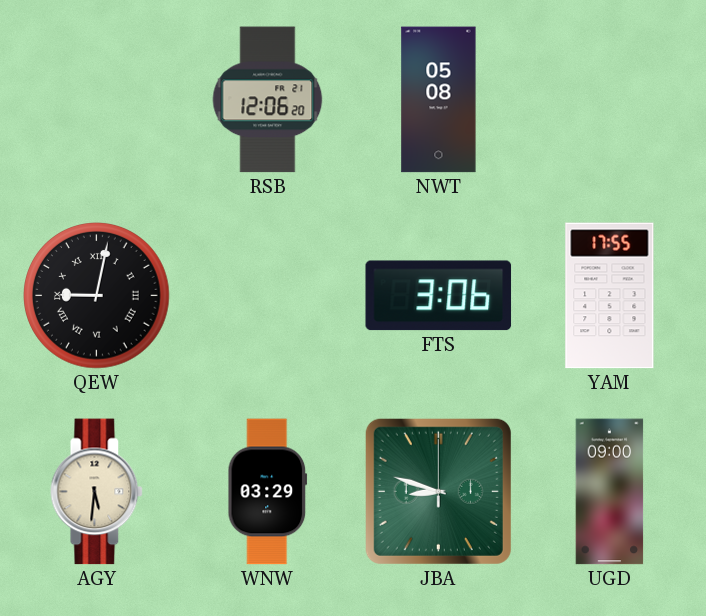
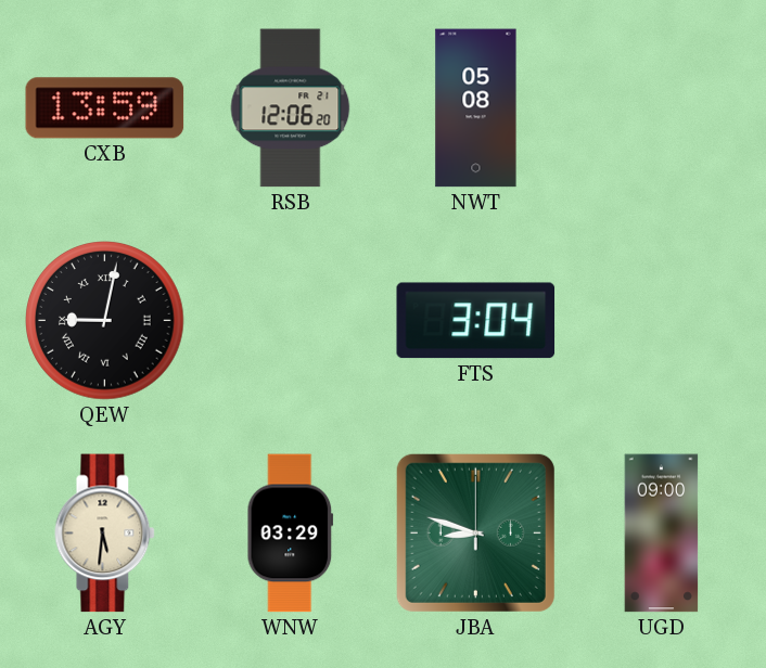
CXB: none -> 13:59 (105, 108)
FTS: 3:06 -> 3:04 (476, 321)
YAM: 17:55 -> none (610, 296)
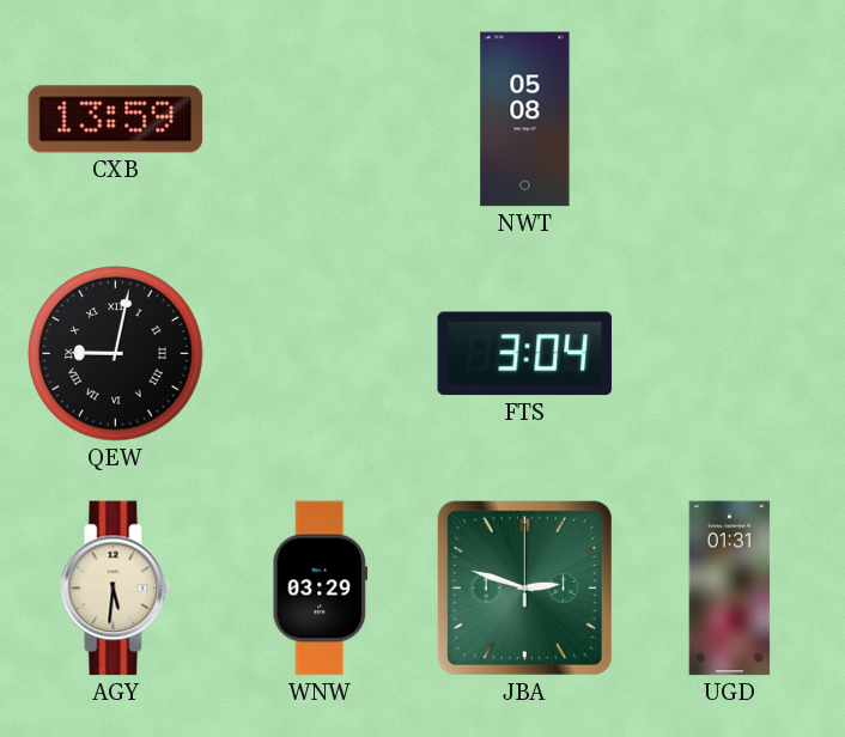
RSB: 12:06 -> none (291, 108)
JBA: 8:48 -> 2:48 (524, 587)
UGD: 09:00 -> 01:31 (730, 589)
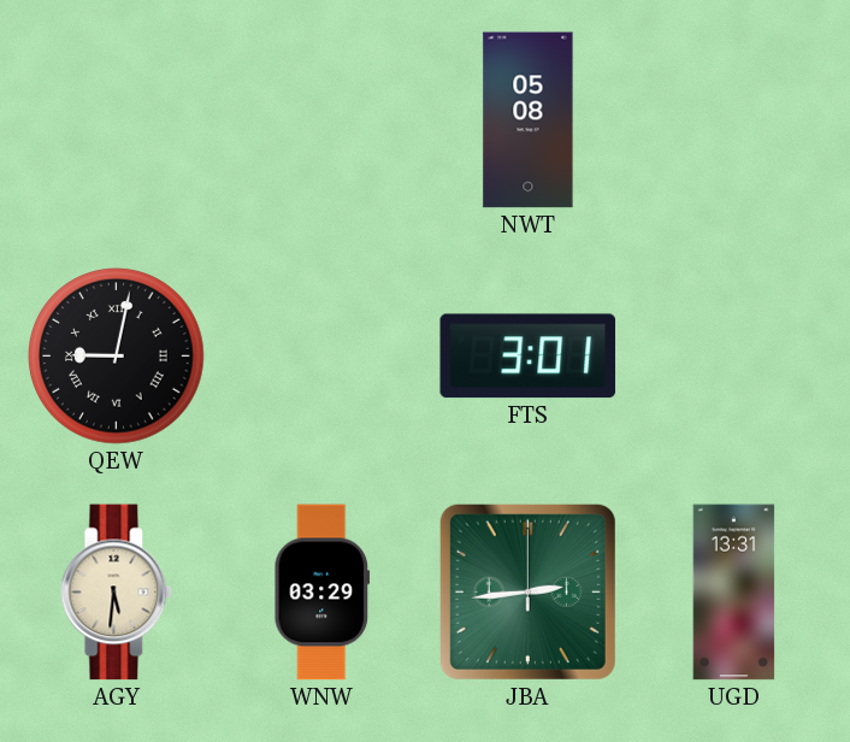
CXB: 13:59 -> none (116, 120)
FTS: 3:04 -> 3:01 (529, 357)
JBA: 2:48 -> 2:44 (527, 591)
UGD: 01:31 -> 13:31 (734, 593)
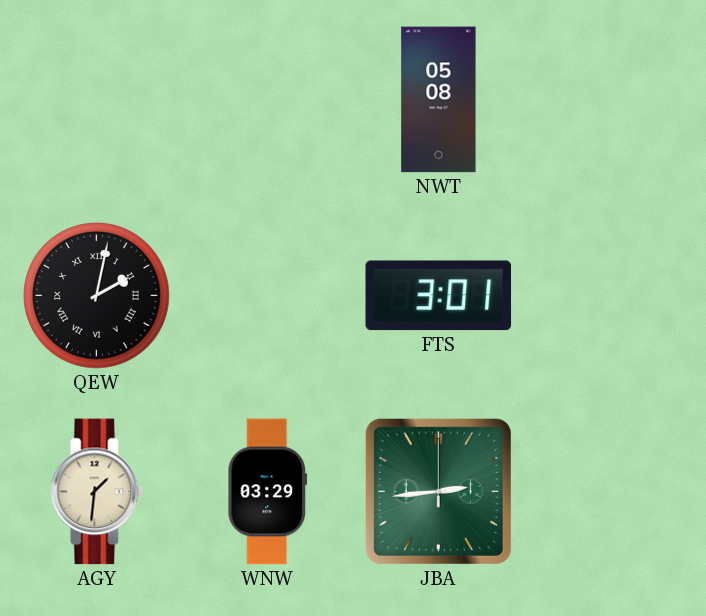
QEW: 9:02 -> 2:02 (97, 296)
AGY: 5:31 -> 1:31 (97, 492)
UGD: 13:31 -> none (734, 593)
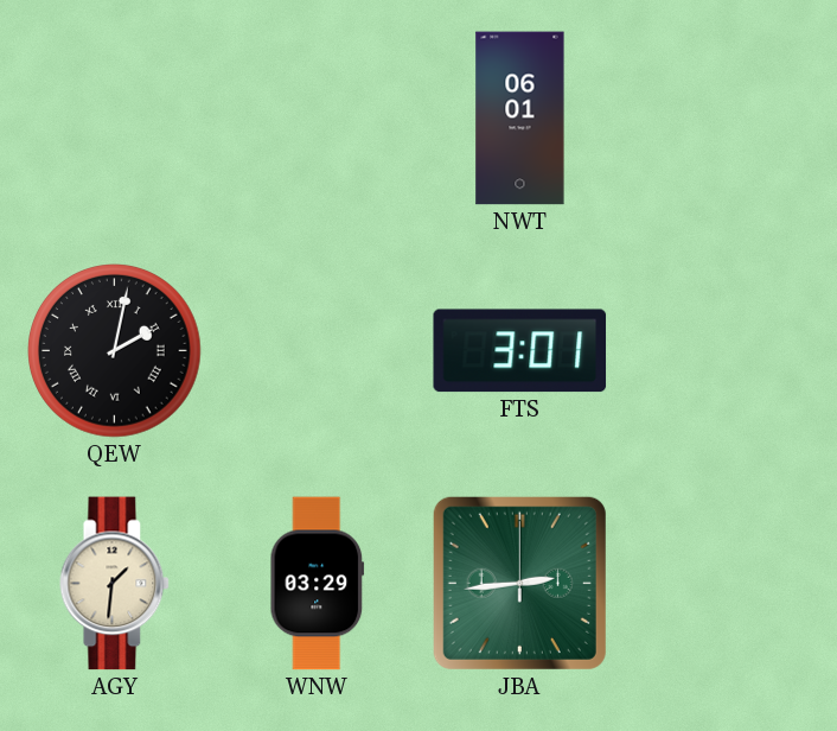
NWT: 05:08 -> 06:01 (520, 119)
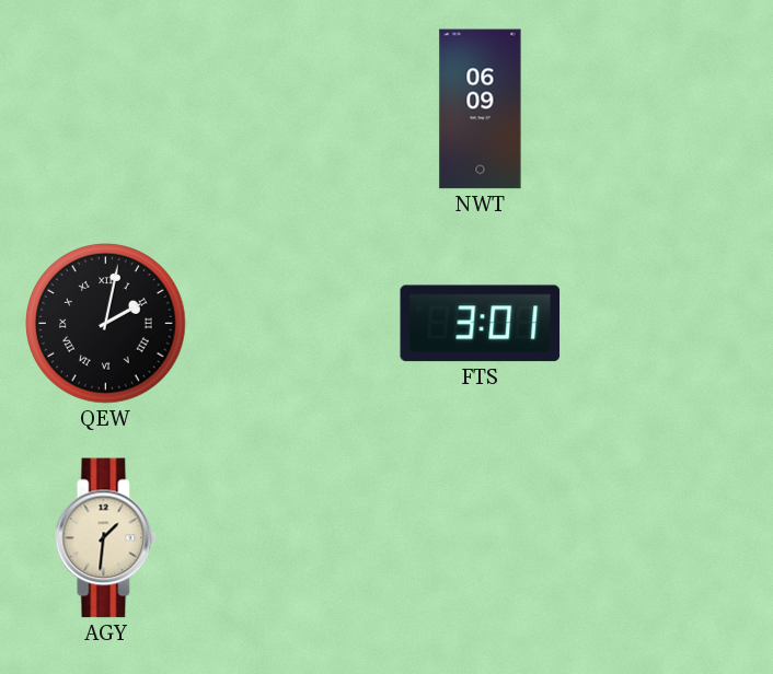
NWT: 06:01 -> 06:09 (481, 109)
WNW: 03:29 -> none (318, 584)
JBA: 2:44 -> none (519, 583)
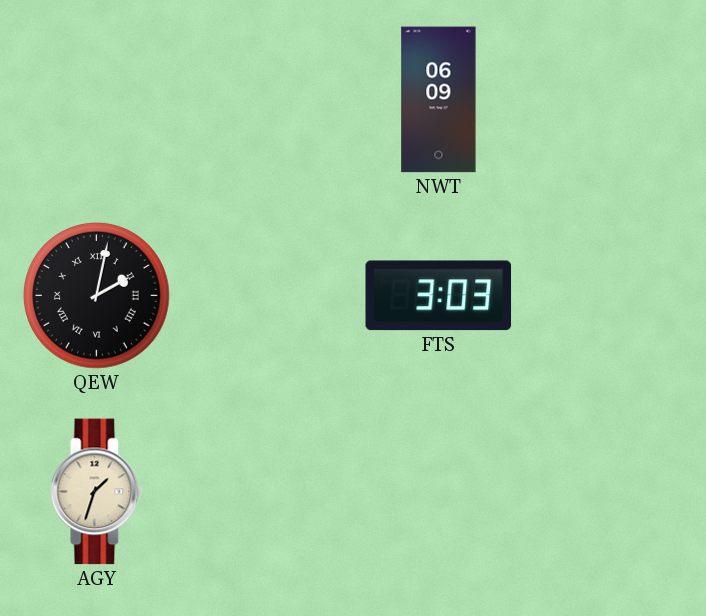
FTS: 3:01 -> 3:03 (439, 296)
AGY: 1:31 -> 1:33 (97, 492)
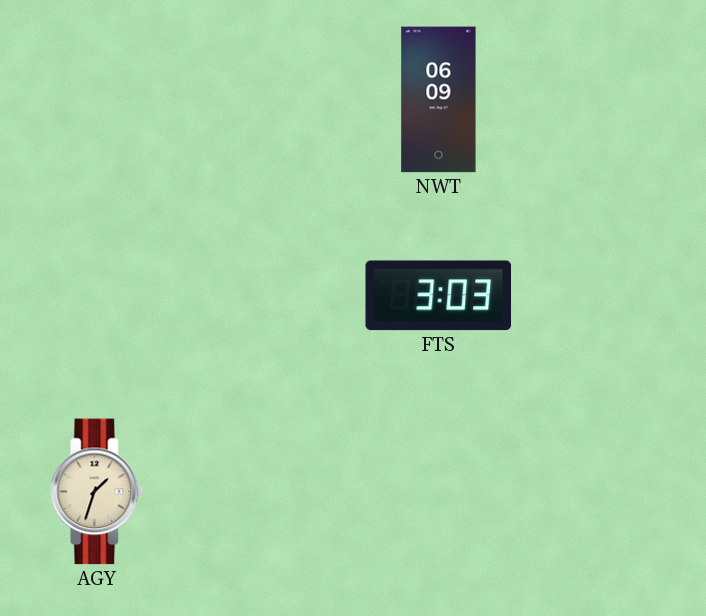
QEW: 2:02 -> none (97, 296)
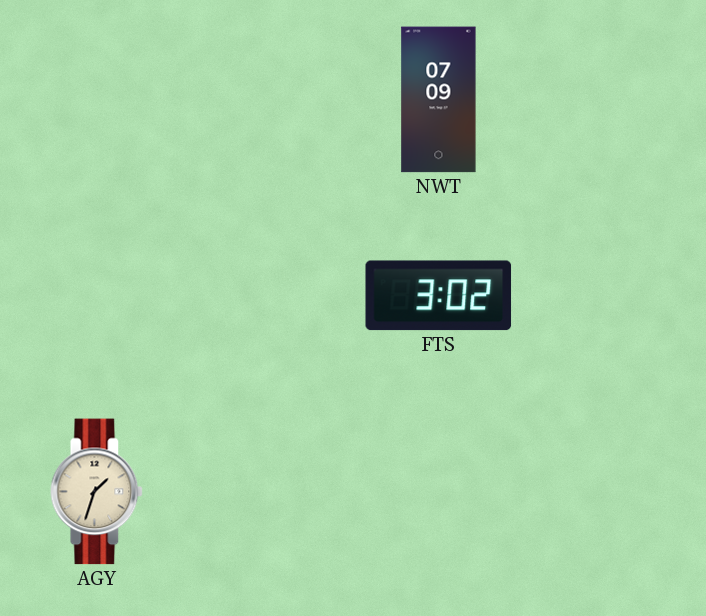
NWT: 06:09 -> 07:09 (439, 100)
FTS: 3:03 -> 3:02 (439, 296)
